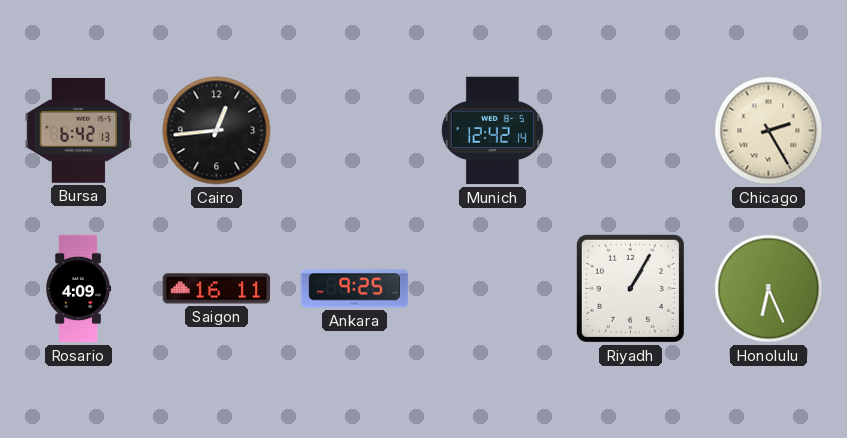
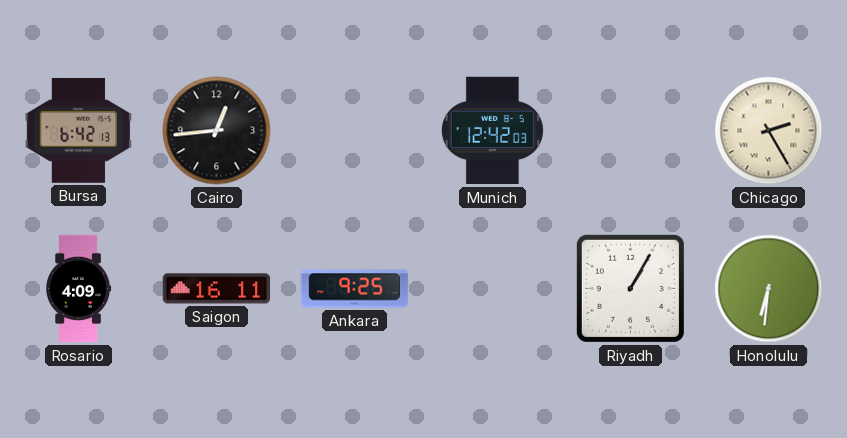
Munich: 12:42:14 -> 12:42:03 (492, 131)
Honolulu: 6:26 -> 6:31 (769, 289)
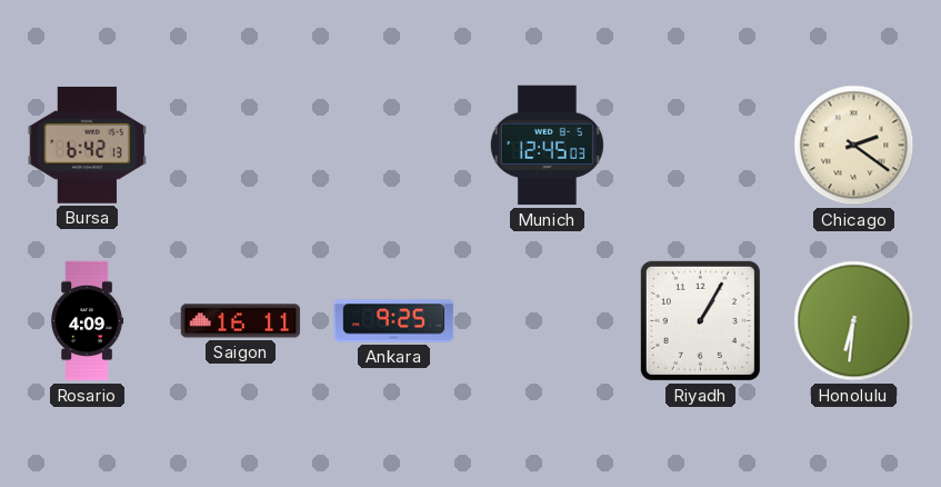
Cairo: 12:44 -> none (217, 131)
Munich: 12:42 -> 12:45 (547, 146)
Chicago: 2:25 -> 2:21 (854, 146)
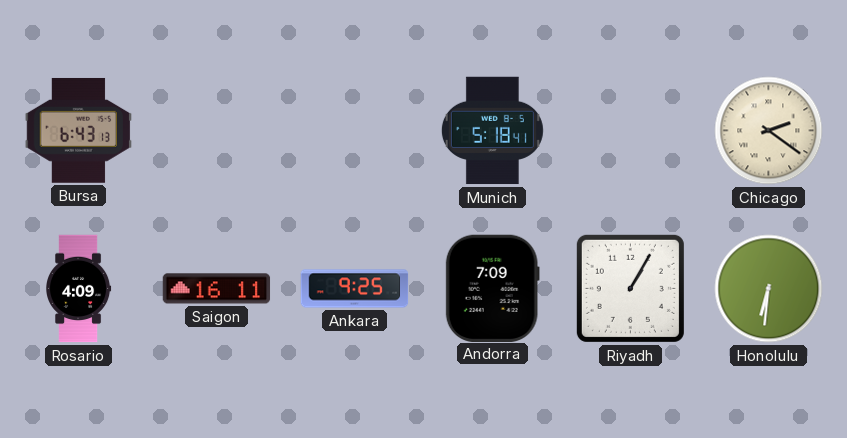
Bursa: 6:42 -> 6:43 (78, 130)
Munich: 12:45 -> 5:18 (492, 131)
Andorra: none -> 7:09 (492, 288)
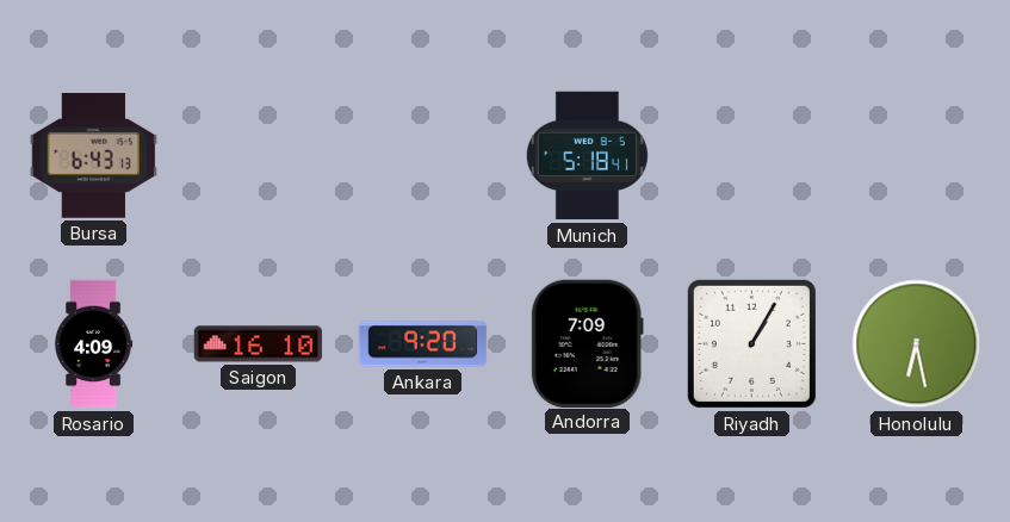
Chicago: 2:21 -> none (769, 131)
Saigon: 16:11 -> 16:10 (259, 344)
Ankara: 9:25 -> 9:20 (423, 344)
Honolulu: 6:31 -> 6:28 (917, 344)
